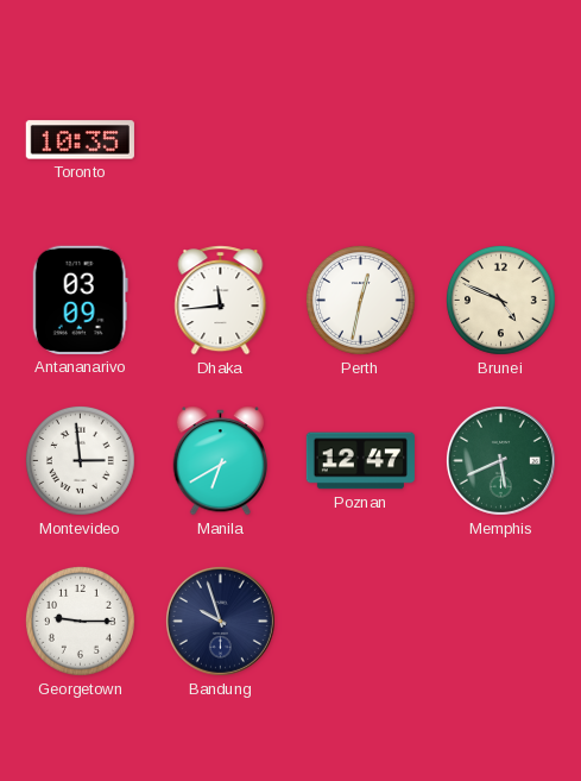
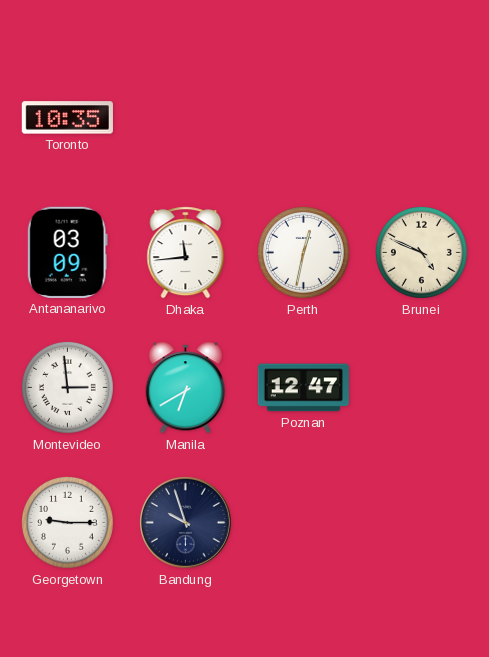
Memphis: 5:41 -> none (500, 460)
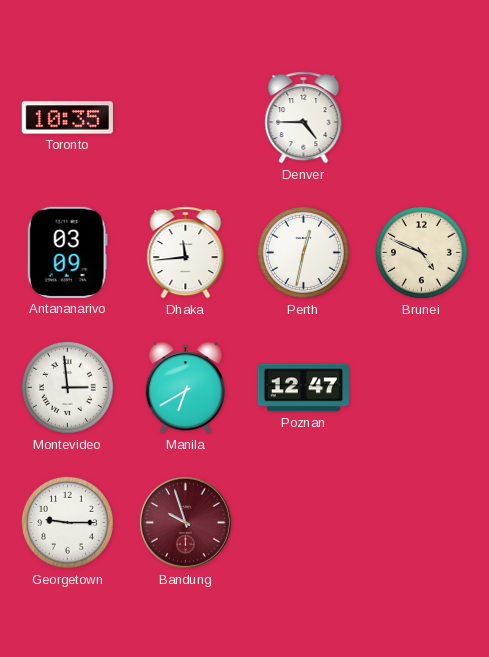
Denver: none -> 4:45 (304, 118)
Bandung dial: navy -> burgundy (185, 522)
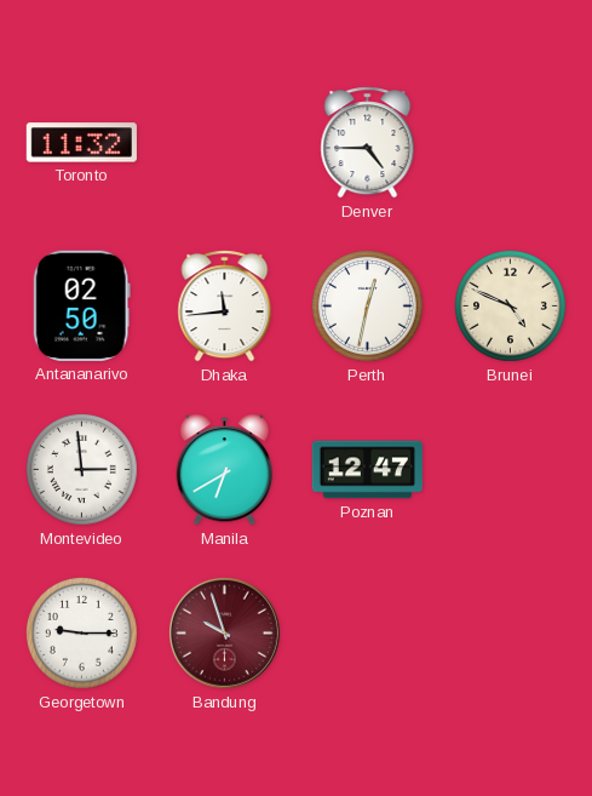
Toronto: 10:35 -> 11:32 (81, 143)
Antananarivo: 03:09 -> 02:50 (81, 305)
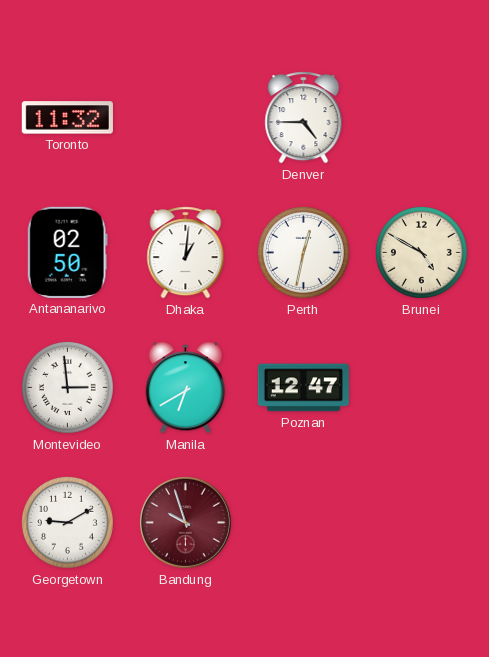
Dhaka: 11:44 -> 1:01 (186, 253)
Brunei: 4:49 -> 4:50 (422, 253)
Georgetown: 9:15 -> 9:10 (68, 523)
